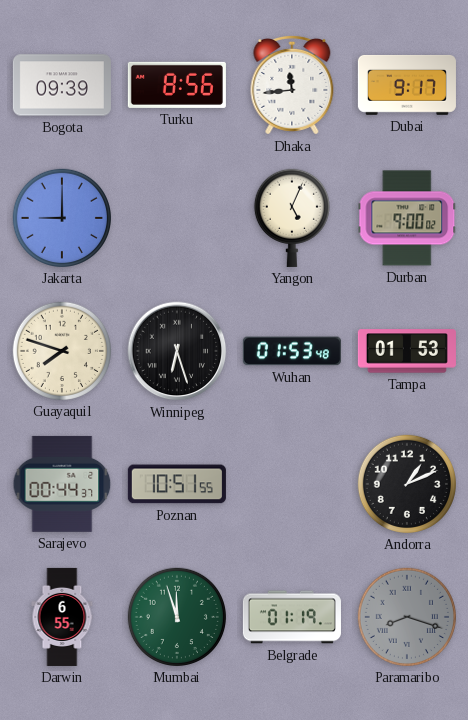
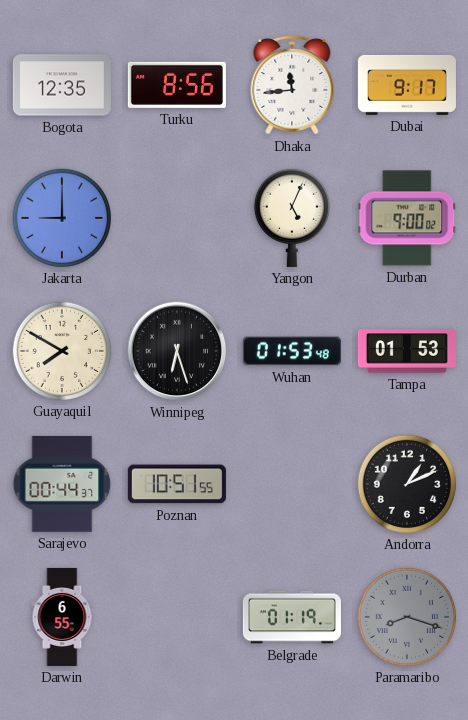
Bogota: 09:39 -> 12:35 (62, 85)
Guayaquil: 7:48 -> 7:50 (62, 351)
Mumbai: 11:57 -> none (177, 617)
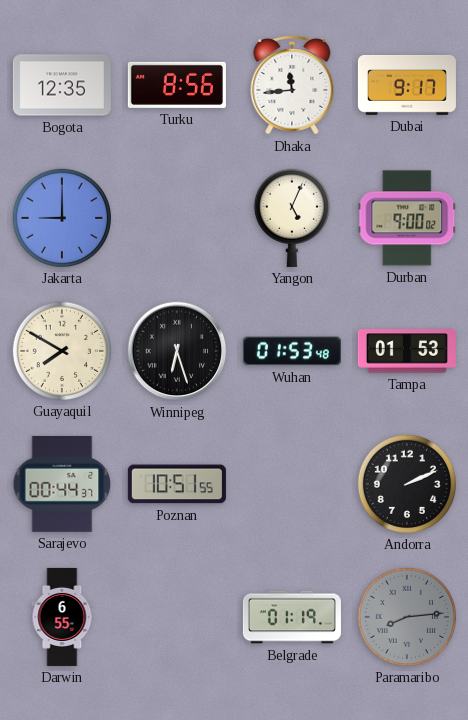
Andorra: 1:11 -> 2:11 (407, 484)
Paramaribo: 8:18 -> 8:14 (407, 617)
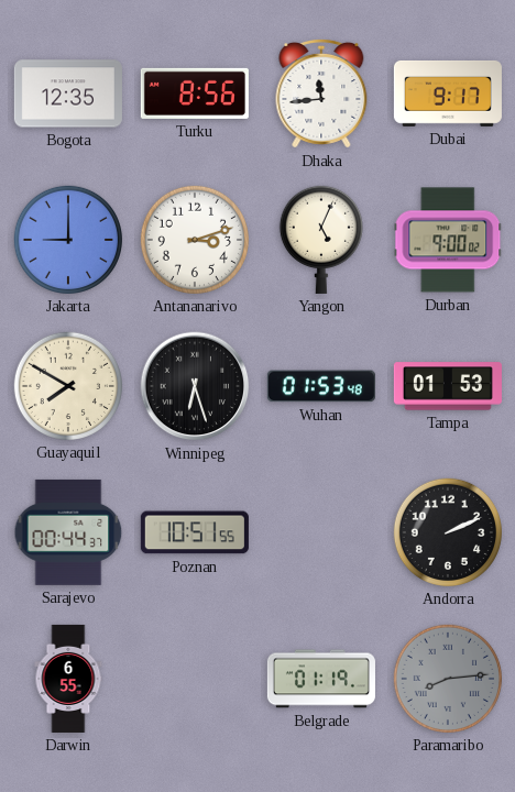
Antananarivo: none -> 3:12 (195, 240)
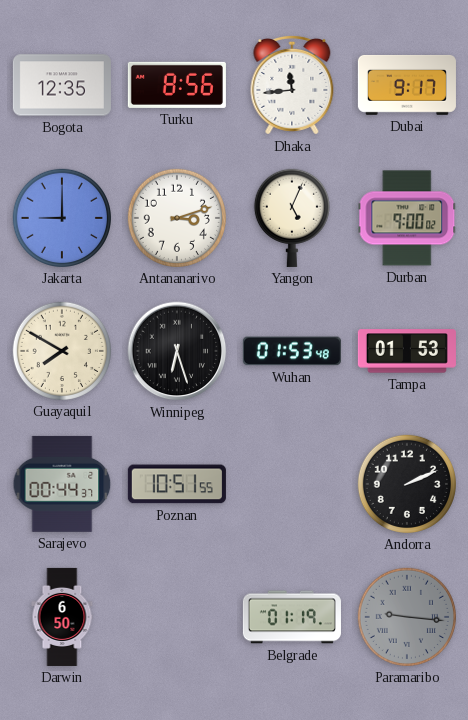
Darwin: 6:55 -> 6:50 (62, 617)
Paramaribo: 8:14 -> 9:16 (407, 617)
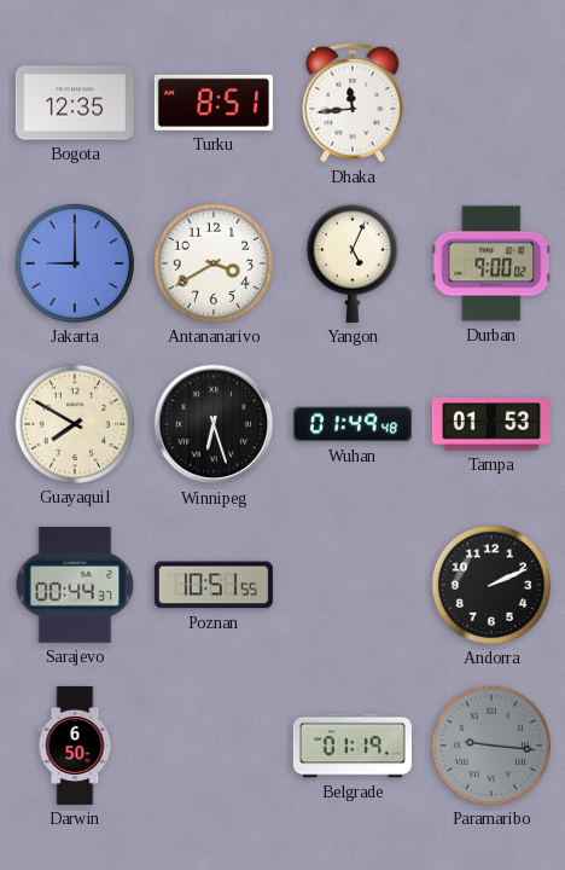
Turku: 8:56 -> 8:51 (214, 103)
Dubai: 9:17 -> none (407, 85)
Antananarivo: 3:12 -> 3:40 (214, 263)
Wuhan: 01:53 -> 01:49 (353, 424)
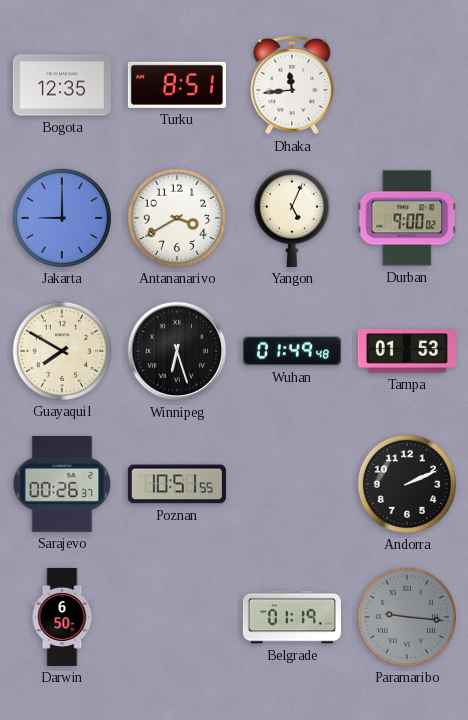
Sarajevo: 00:44 -> 00:26 (62, 484)
